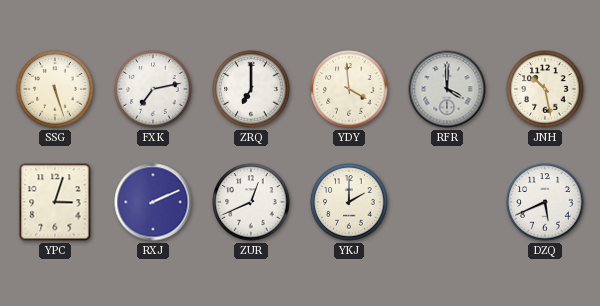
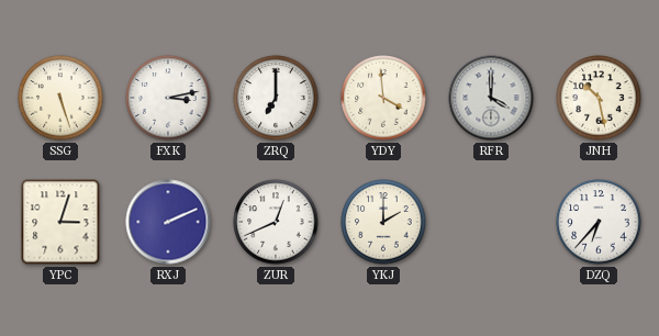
FXK: 7:13 -> 3:13 (168, 98)
DZQ: 5:41 -> 6:37 (599, 222)
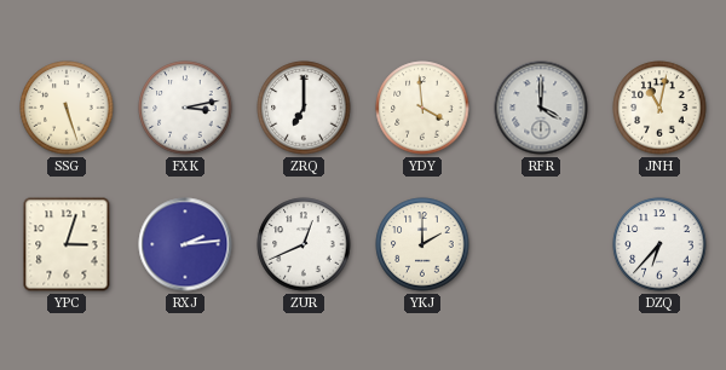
JNH: 10:28 -> 11:02 (659, 108)
RXJ: 2:11 -> 2:14 (185, 244)
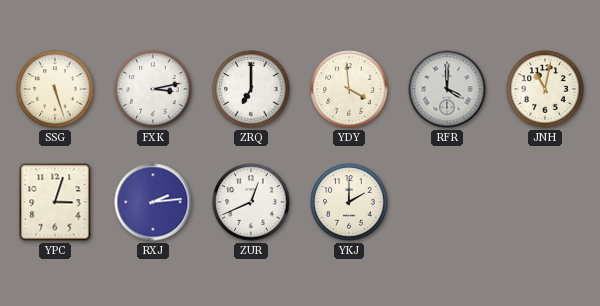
DZQ: 6:37 -> none (659, 244)
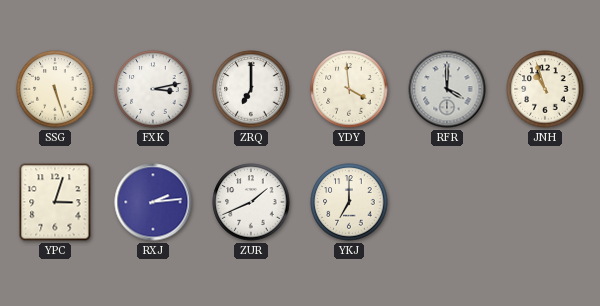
JNH: 11:02 -> 10:57 (545, 89)
ZUR: 12:41 -> 1:41 (251, 202)
YKJ: 2:00 -> 7:00 (349, 202)
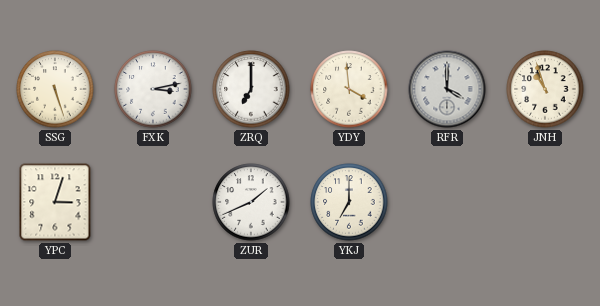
RXJ: 2:14 -> none (153, 202)
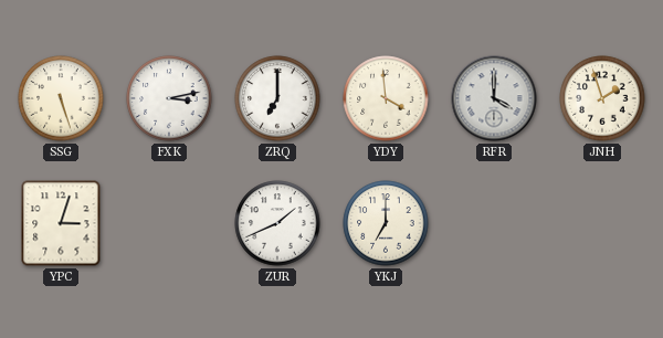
JNH: 10:57 -> 1:57 (602, 98)
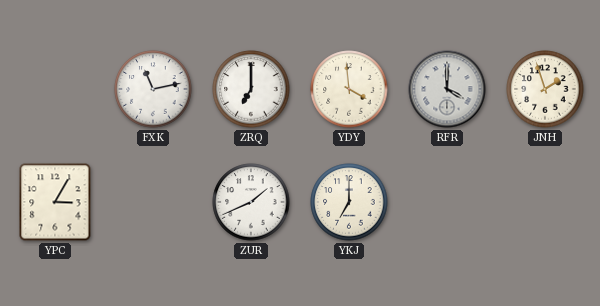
SSG: 5:27 -> none (61, 98)
FXK: 3:13 -> 11:13 (153, 89)
YPC: 3:03 -> 3:05 (55, 202)
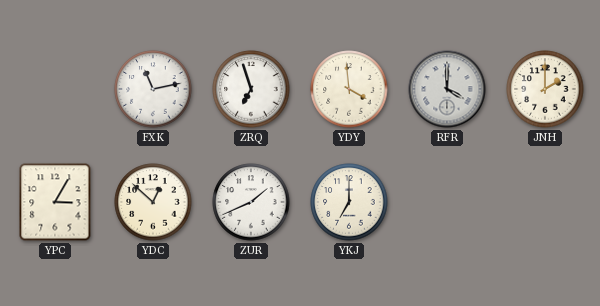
ZRQ: 7:00 -> 6:57 (251, 89)
JNH: 1:57 -> 2:00 (545, 89)
YDC: none -> 12:52 (153, 202)
